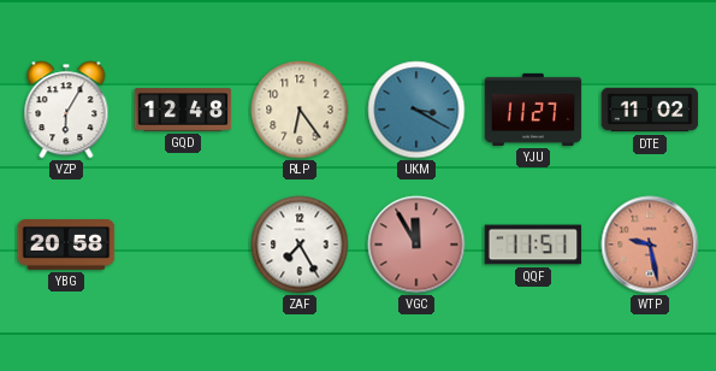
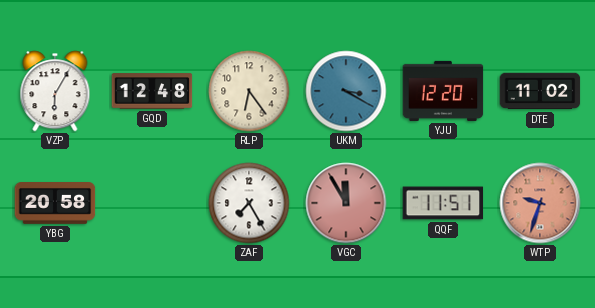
YJU: 11:27 -> 12:20 (443, 91)
WTP: 9:28 -> 9:33 (540, 203)
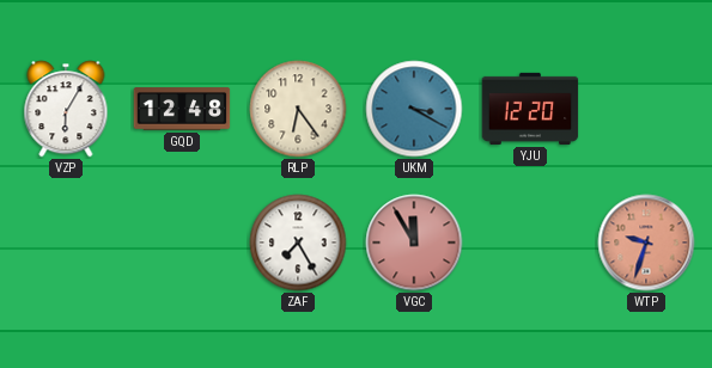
DTE: 11:02 -> none (540, 91)
YBG: 20:58 -> none (55, 204)
QQF: 11:51 -> none (443, 203)
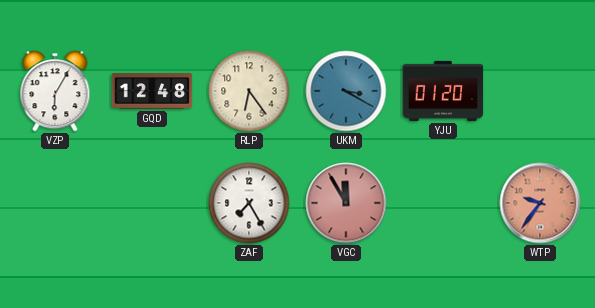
YJU: 12:20 -> 01:20 (443, 91)
WTP: 9:33 -> 9:36 (540, 203)
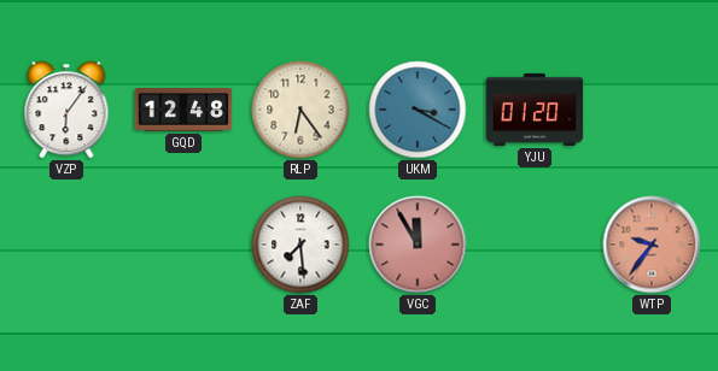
VZP: 6:05 -> 6:06 (66, 110)
ZAF: 7:25 -> 7:29 (300, 245)
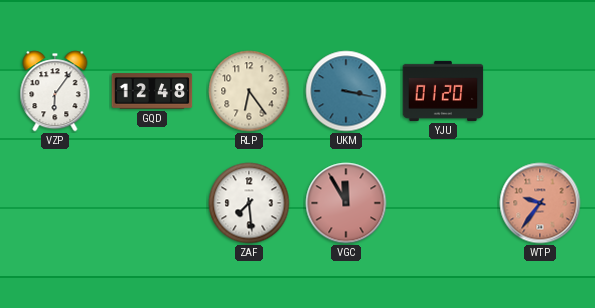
UKM: 3:20 -> 3:17 (346, 91)
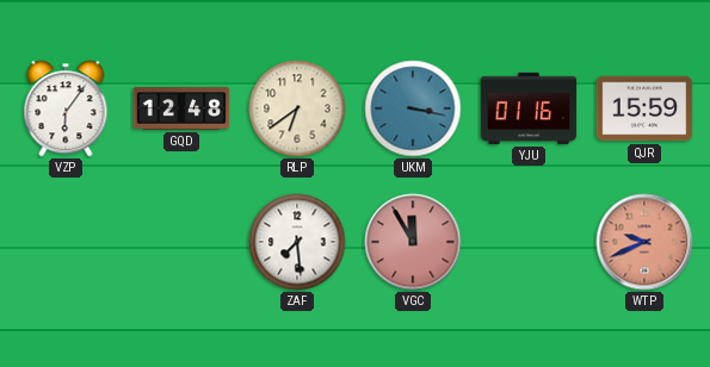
RLP: 6:24 -> 6:39 (297, 108)
YJU: 01:20 -> 01:16 (529, 108)
QJR: none -> 15:59 (644, 108)
WTP: 9:36 -> 9:41 (644, 242)
